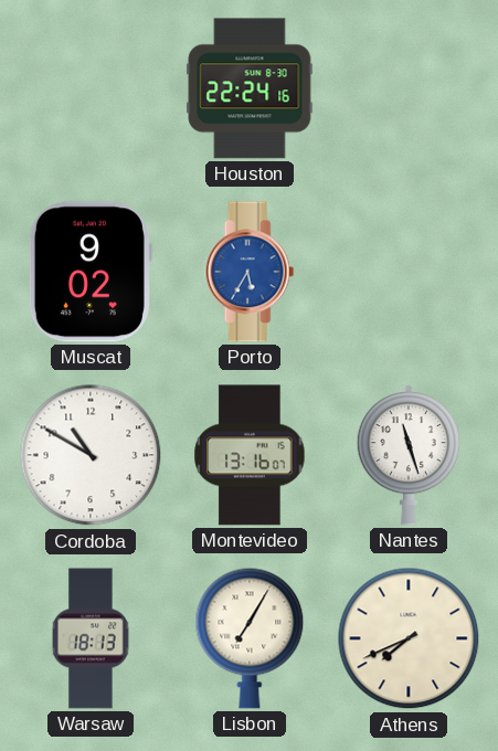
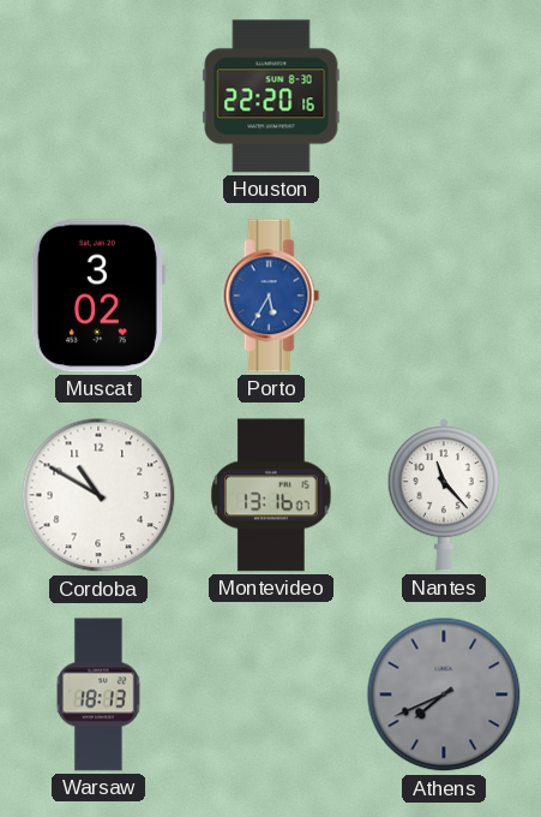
Houston: 22:24 -> 22:20 (271, 96)
Muscat: 9:02 -> 3:02 (97, 296)
Nantes: 11:27 -> 11:23 (443, 495)
Lisbon: 7:05 -> none (250, 638)
Athens dial: cream -> grey (444, 694)
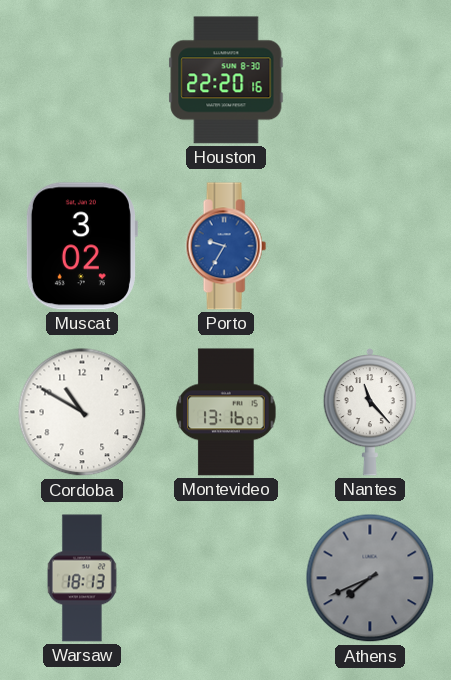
Porto: 5:35 -> 9:35 (226, 246)
